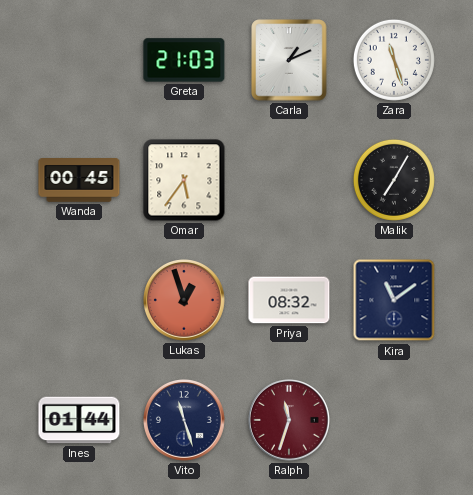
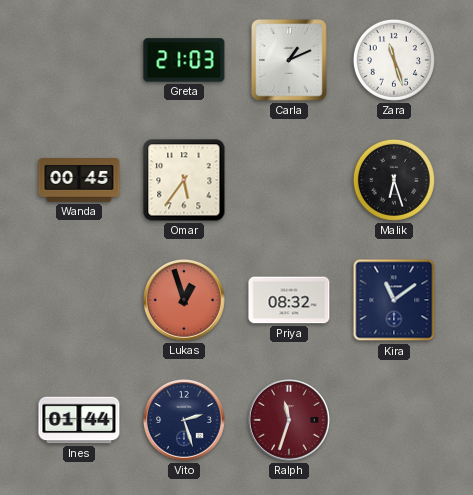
Malik: 7:05 -> 6:27 (394, 180)
Vito: 11:27 -> 2:27 (185, 421)
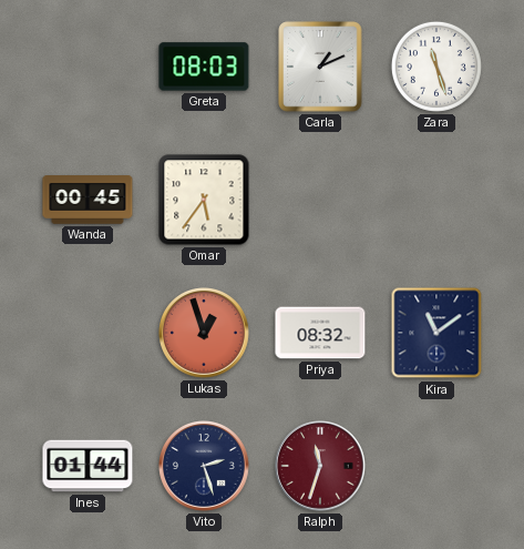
Greta: 21:03 -> 08:03 (204, 67)
Malik: 6:27 -> none (394, 180)
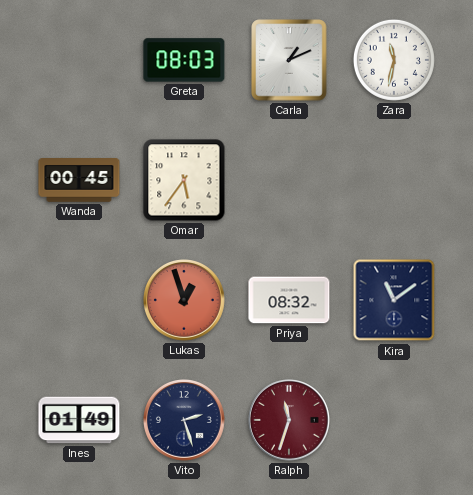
Zara: 11:27 -> 11:32 (394, 60)
Ines: 01:44 -> 01:49 (79, 420)
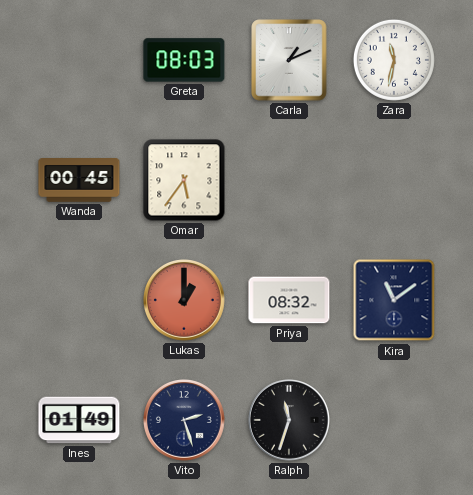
Lukas: 12:57 -> 1:00 (185, 301)
Ralph dial: burgundy -> black (290, 421)
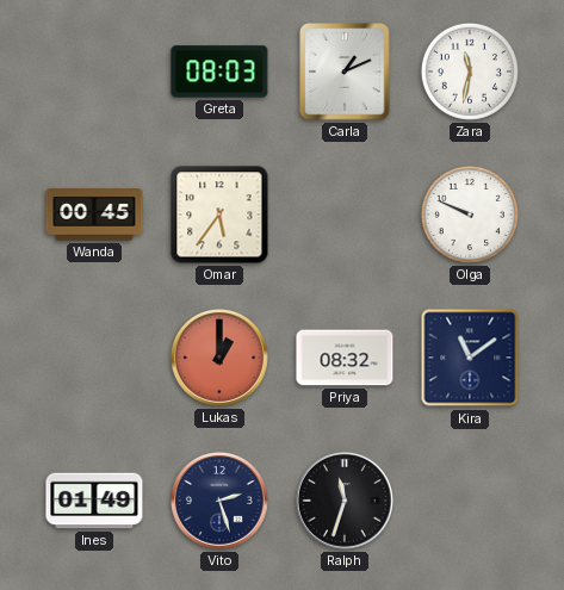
Olga: none -> 9:49 (470, 215)
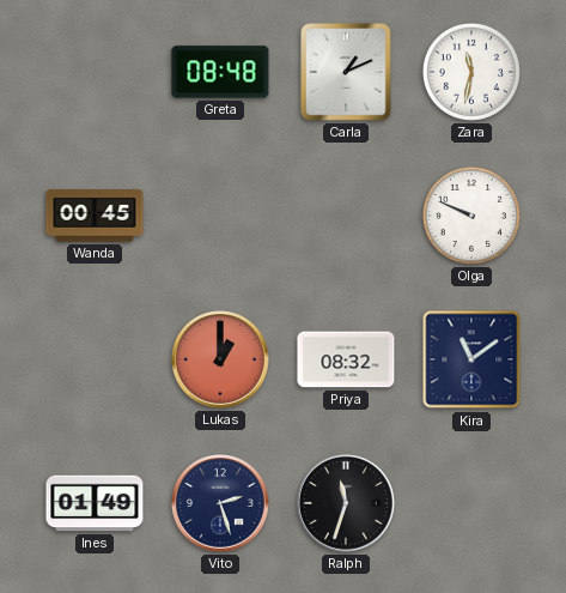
Greta: 08:03 -> 08:48 (220, 72)
Omar: 5:36 -> none (219, 215)
